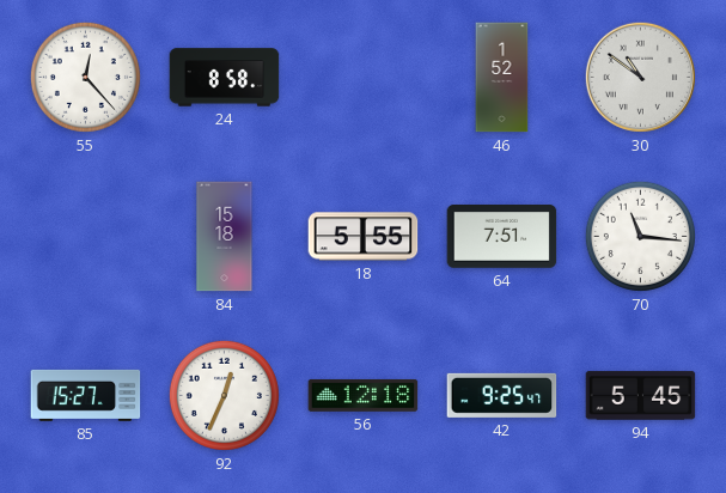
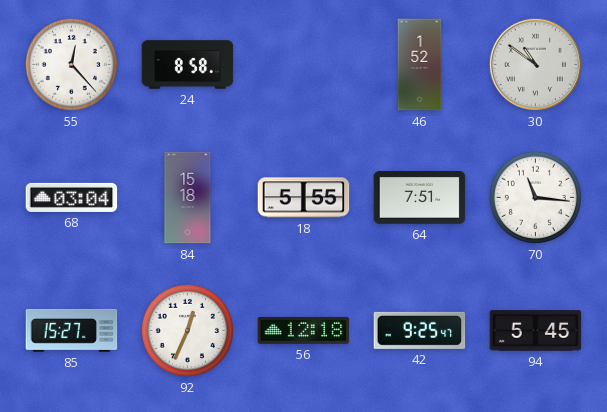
68: none -> 03:04 (72, 197)
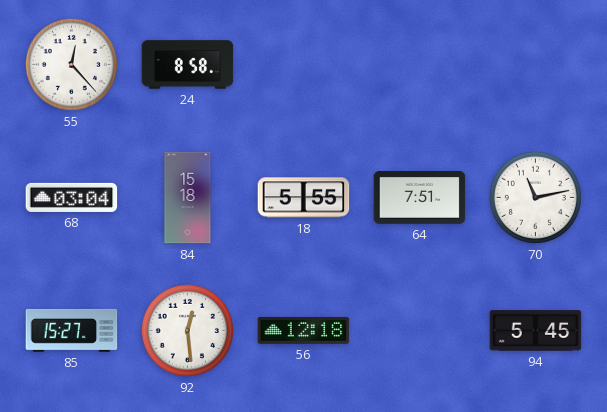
46: 1:52 -> none (420, 65)
30: 10:51 -> none (535, 64)
70: 11:16 -> 11:13 (535, 197)
92: 12:34 -> 12:29 (187, 330)
42: 9:25 -> none (420, 330)
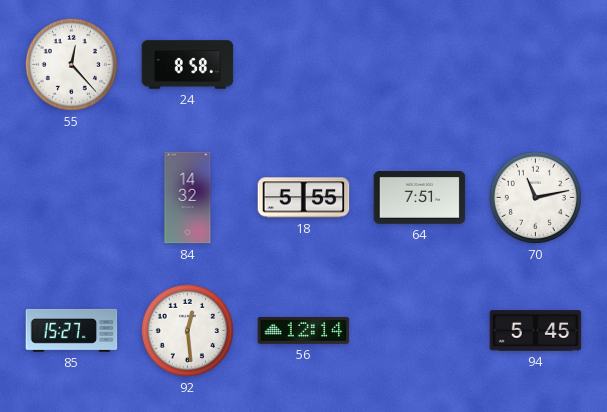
68: 03:04 -> none (72, 197)
84: 15:18 -> 14:32 (188, 198)
56: 12:18 -> 12:14 (304, 330)
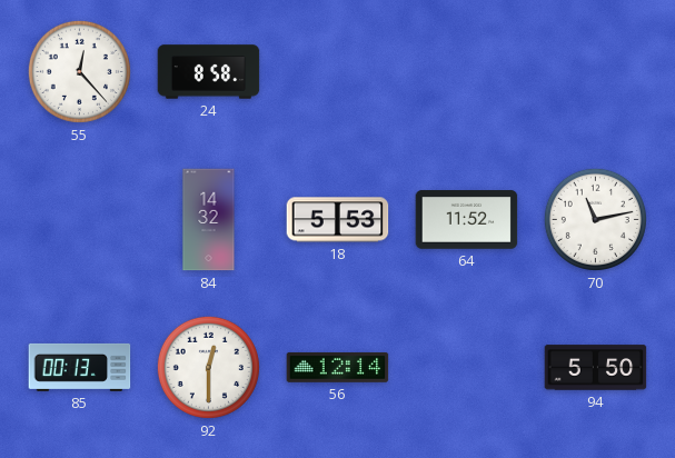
18: 5:55 -> 5:53 (338, 220)
64: 7:51 -> 11:52 (467, 220)
85: 15:27 -> 00:13 (80, 367)
92: 12:29 -> 12:30 (208, 367)
94: 5:45 -> 5:50 (596, 368)
